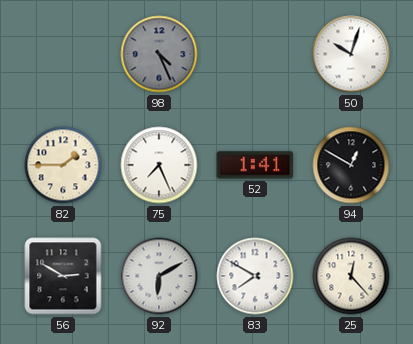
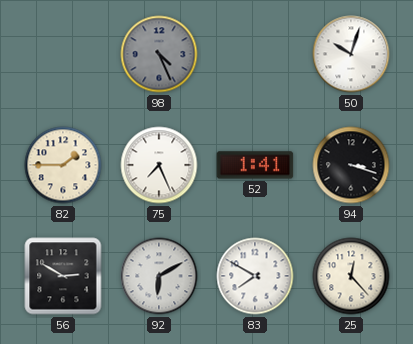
94: 12:50 -> 3:18 (351, 165)
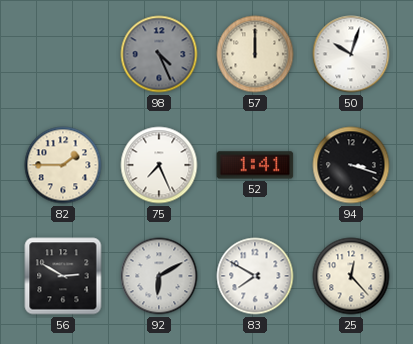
57: none -> 12:00 (255, 54)
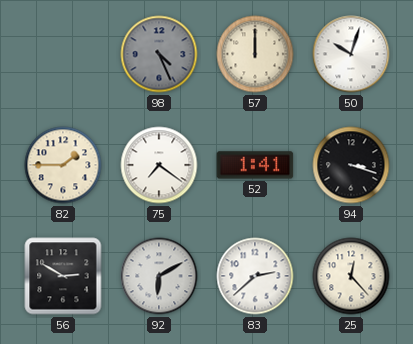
75: 7:26 -> 7:21 (159, 165)
83: 7:50 -> 2:38 (255, 276)
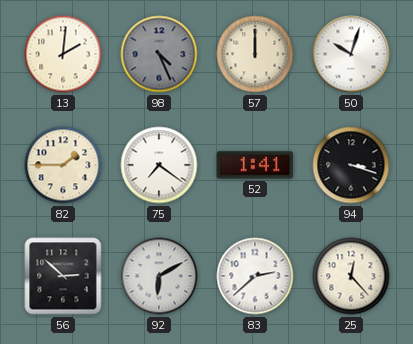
13: none -> 2:01 (63, 54)
56: 2:50 -> 2:52 (63, 276)
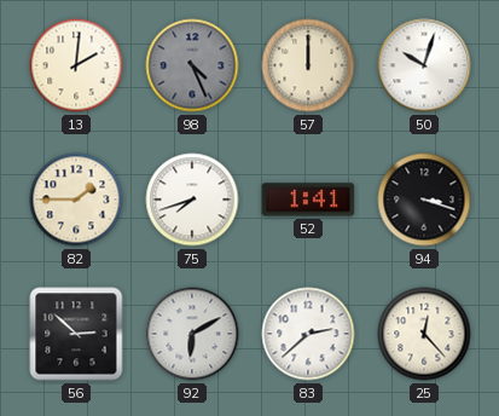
75: 7:21 -> 7:42 (192, 200)
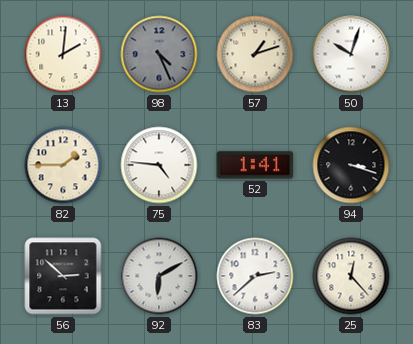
57: 12:00 -> 1:12 (255, 54)
75: 7:42 -> 4:46 (159, 165)
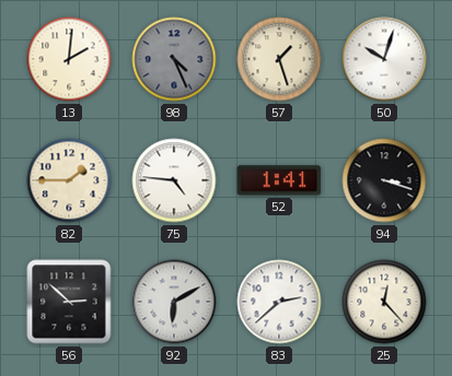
57: 1:12 -> 1:27 (279, 59)
